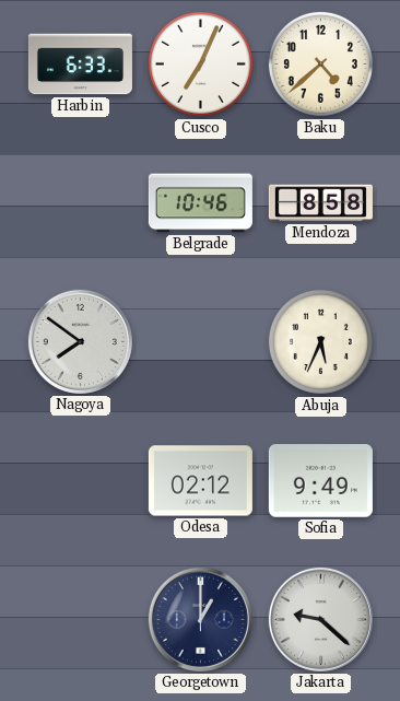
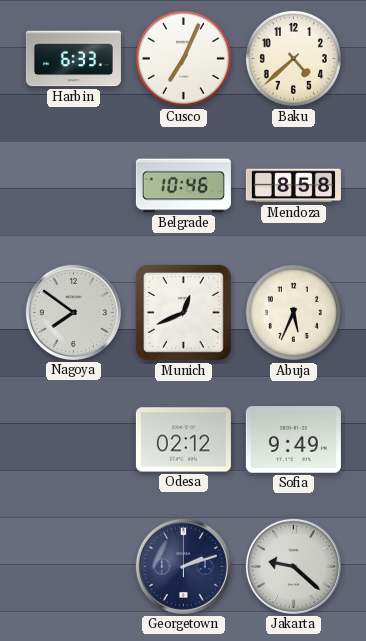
Munich: none -> 12:41 (183, 312)
Georgetown: 1:00 -> 2:12 (183, 566)
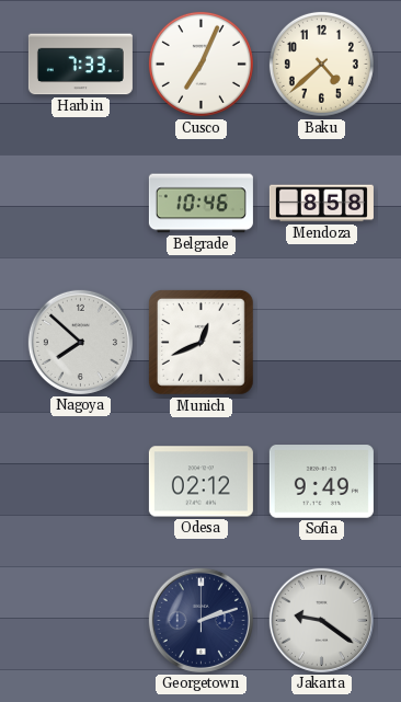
Harbin: 6:33 -> 7:33 (80, 65)
Nagoya: 7:51 -> 7:52 (80, 342)
Abuja: 5:34 -> none (293, 312)
Jakarta: 9:22 -> 9:21 (321, 620)
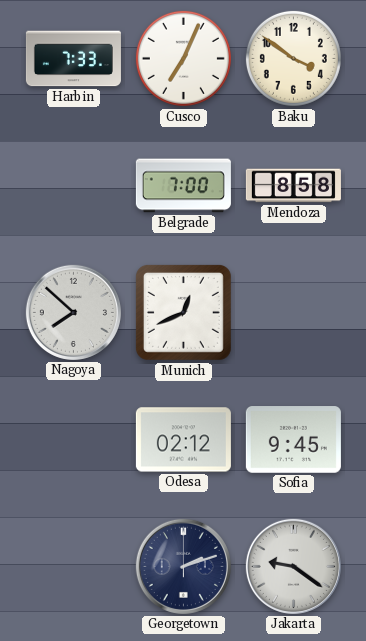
Baku: 4:38 -> 3:51 (293, 58)
Belgrade: 10:46 -> 7:00 (183, 186)
Sofia: 9:49 -> 9:45 (293, 440)
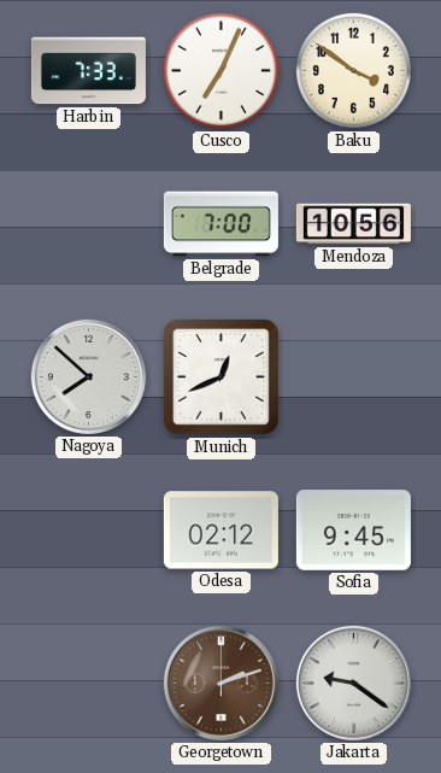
Mendoza: 8:58 -> 10:56 (353, 224)
Georgetown dial: navy -> brown (220, 683)
